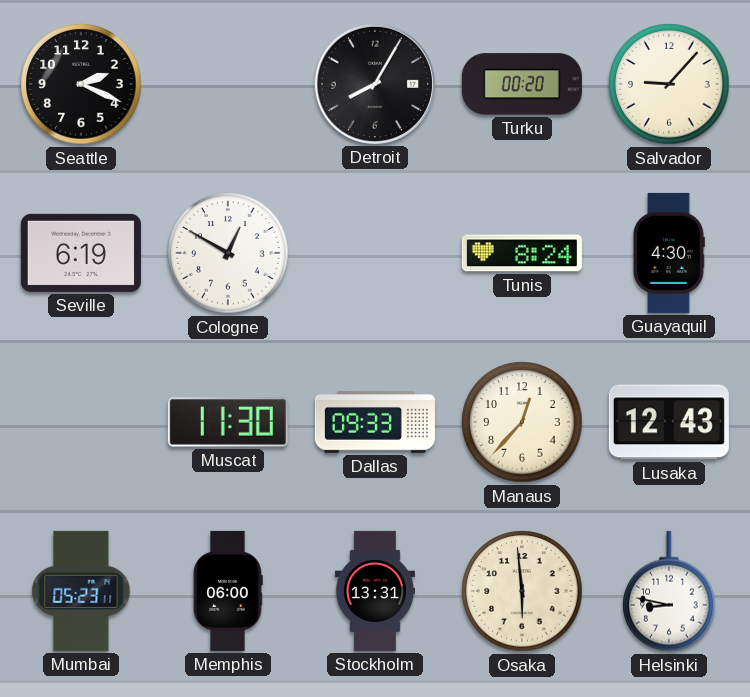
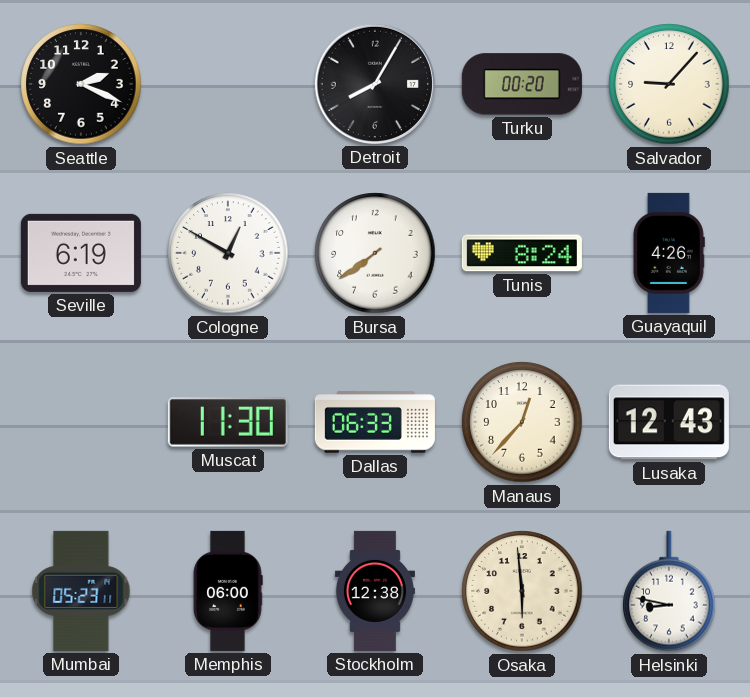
Bursa: none -> 7:39 (375, 253)
Guayaquil: 4:30 -> 4:26 (669, 253)
Dallas: 09:33 -> 06:33 (375, 422)
Stockholm: 13:31 -> 12:38 (375, 591)
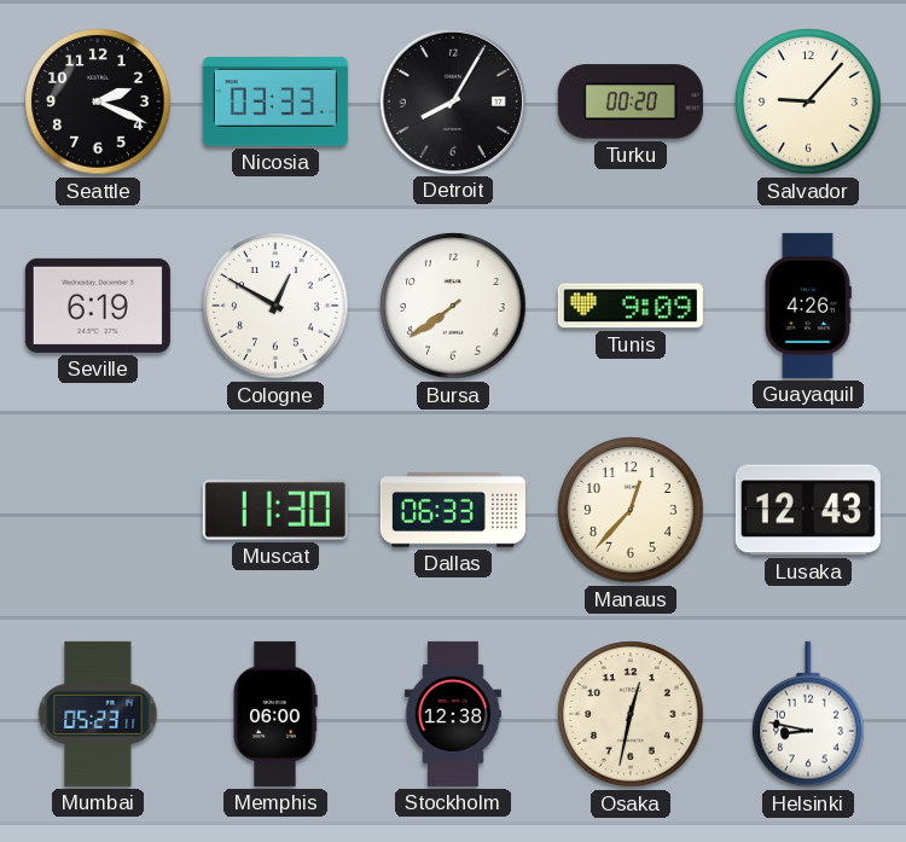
Nicosia: none -> 03:33 (275, 101)
Tunis: 8:24 -> 9:09 (631, 306)
Osaka: 5:59 -> 12:32 (631, 714)
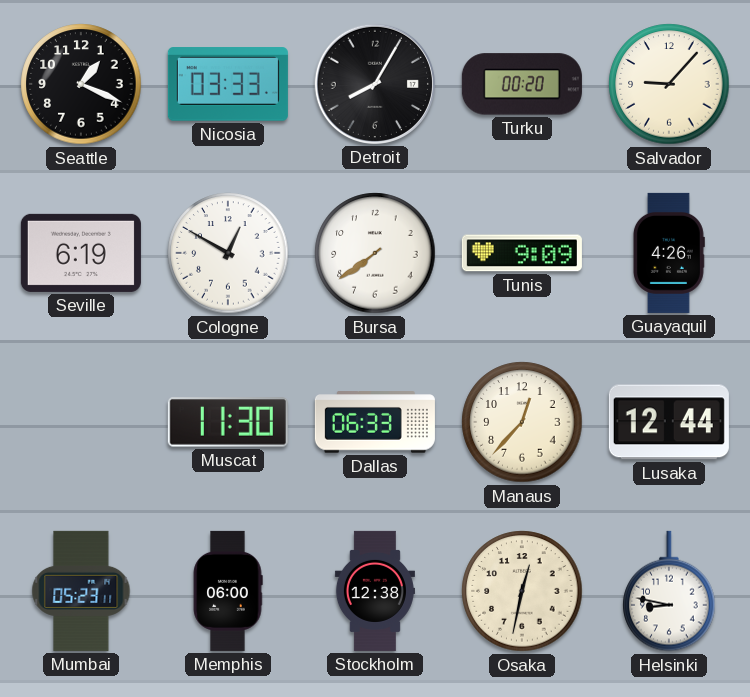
Seattle: 2:19 -> 1:19 (81, 84)
Lusaka: 12:43 -> 12:44 (669, 422)
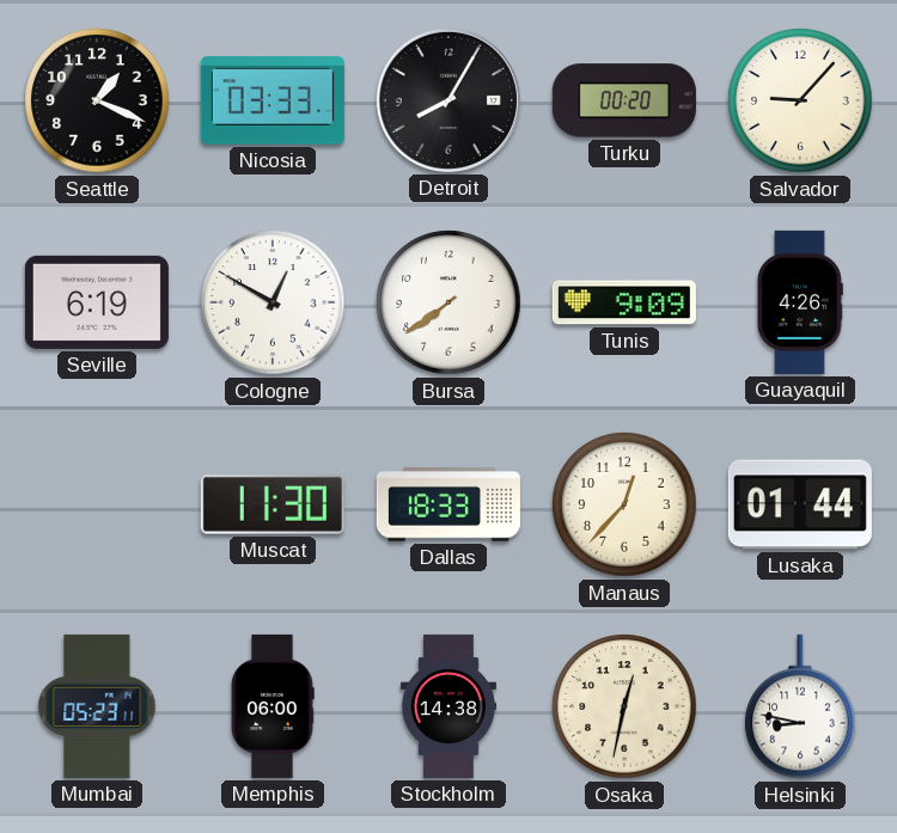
Dallas: 06:33 -> 18:33 (448, 504)
Lusaka: 12:44 -> 01:44 (800, 504)
Stockholm: 12:38 -> 14:38 (448, 706)
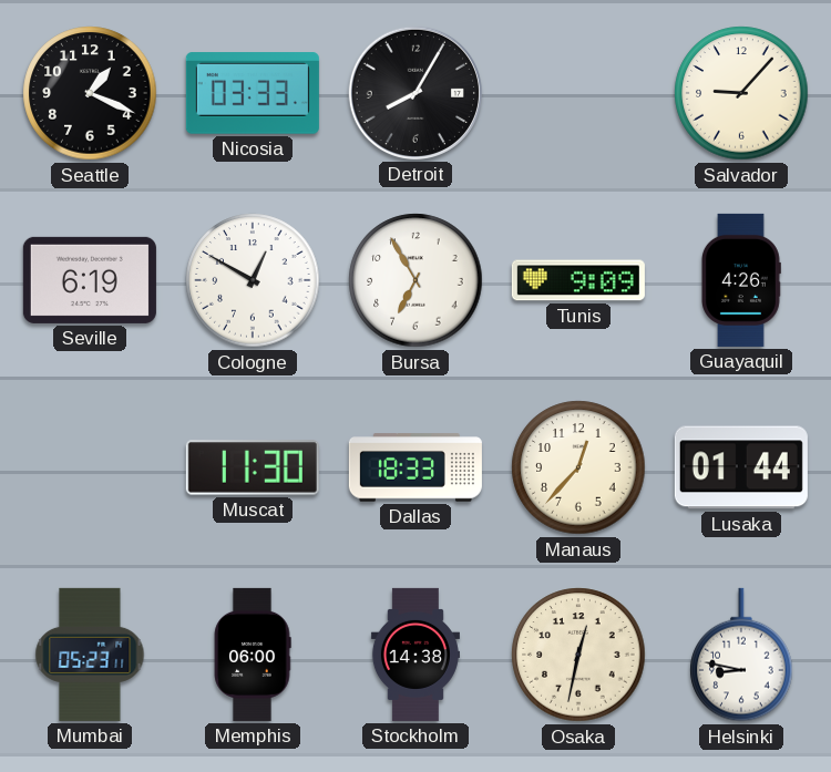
Turku: 00:20 -> none (624, 100)
Bursa: 7:39 -> 6:55 (416, 280)
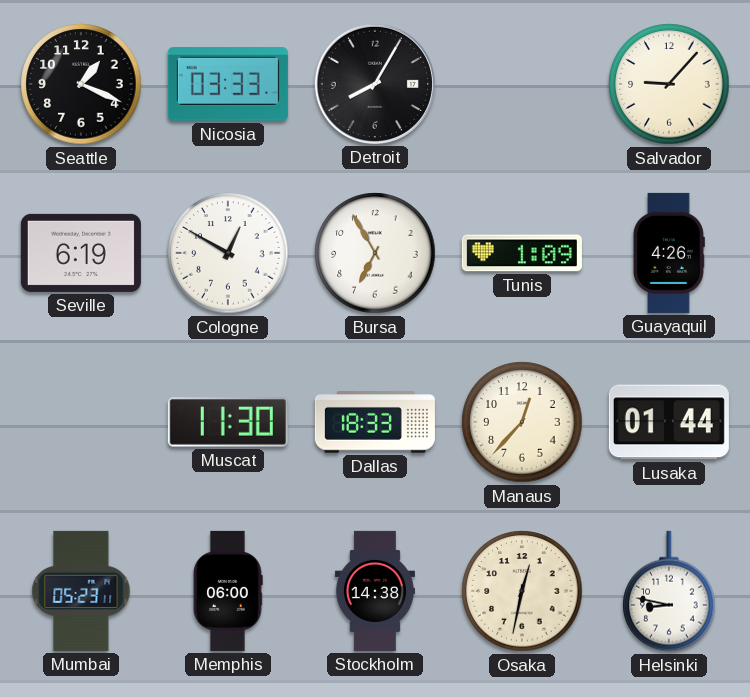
Tunis: 9:09 -> 1:09 (522, 253)
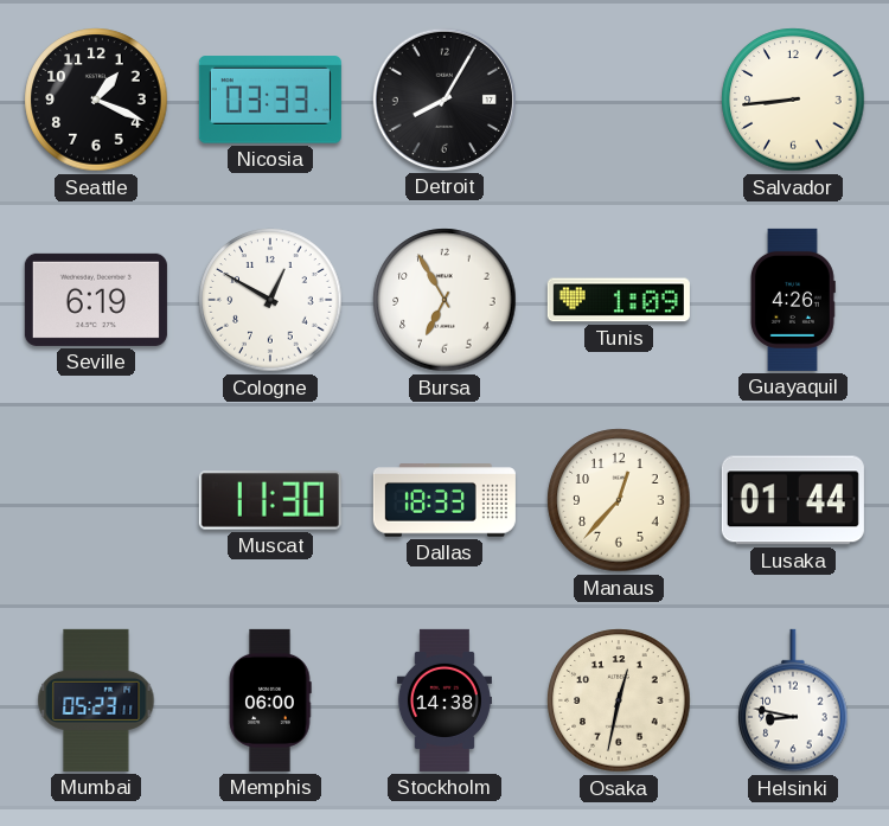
Salvador: 9:07 -> 8:44 (793, 100)
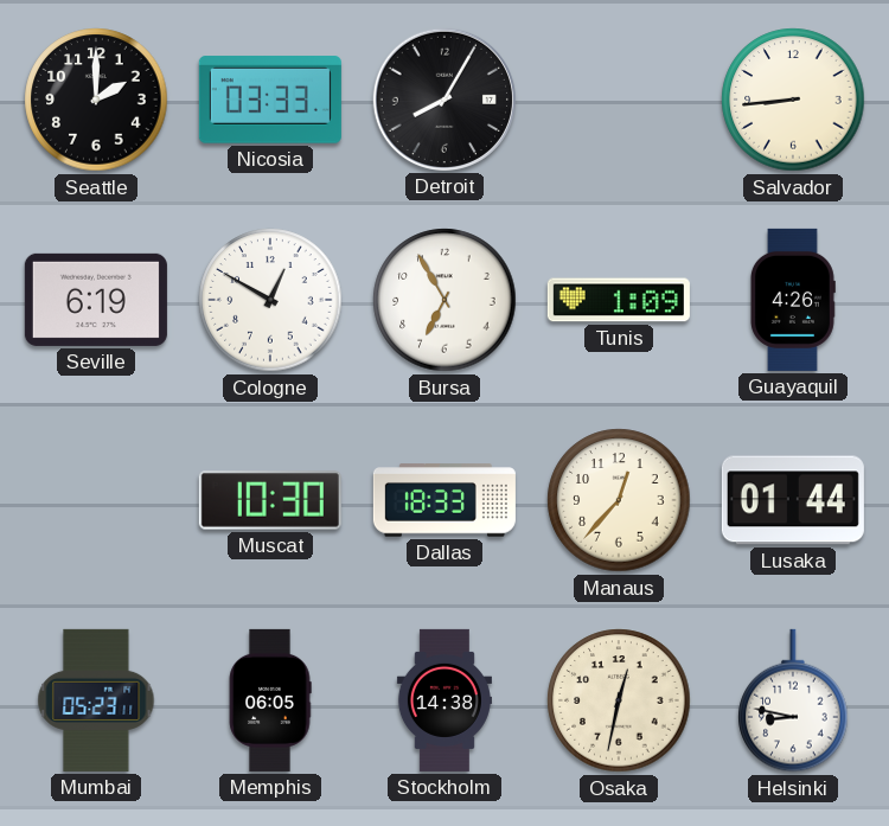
Seattle: 1:19 -> 2:00 (96, 100)
Muscat: 11:30 -> 10:30 (270, 500)
Memphis: 06:00 -> 06:05 (270, 700)
